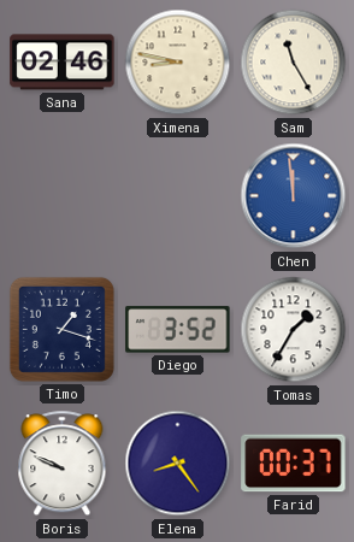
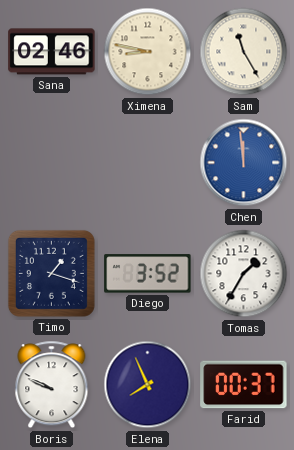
Elena: 8:24 -> 7:56 (148, 385)
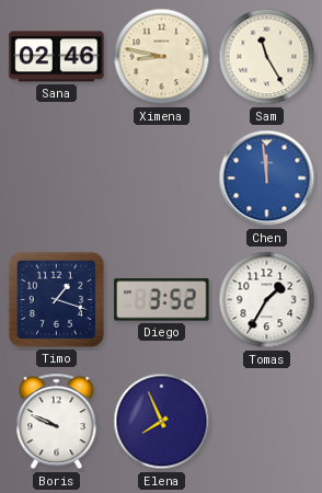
Farid: 00:37 -> none (244, 385)
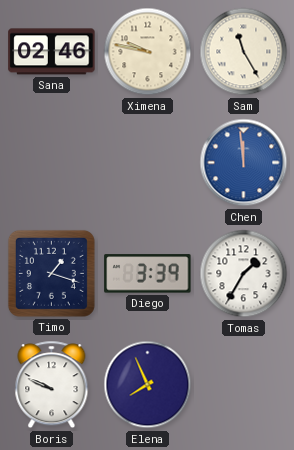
Ximena: 8:47 -> 9:47 (148, 52)
Diego: 3:52 -> 3:39 (148, 274)
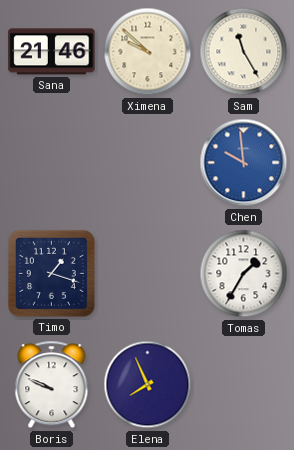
Sana: 02:46 -> 21:46 (52, 52)
Ximena: 9:47 -> 9:52 (148, 52)
Chen: 11:59 -> 9:59 (244, 163)
Diego: 3:39 -> none (148, 274)
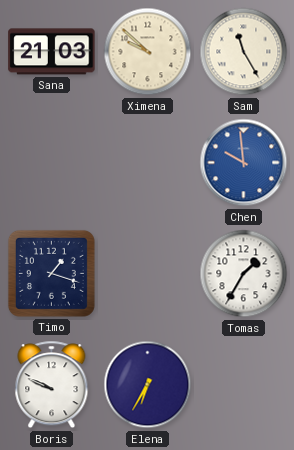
Sana: 21:46 -> 21:03 (52, 52)
Elena: 7:56 -> 6:35 (148, 385)
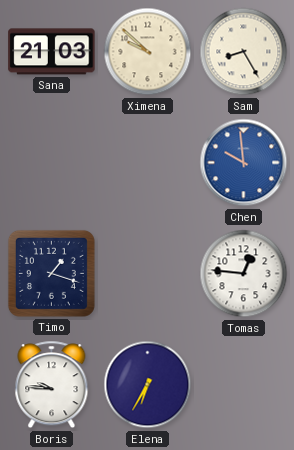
Sam: 11:25 -> 8:25 (244, 52)
Tomas: 1:35 -> 12:46 (244, 274)
Boris: 9:49 -> 9:46 (52, 385)
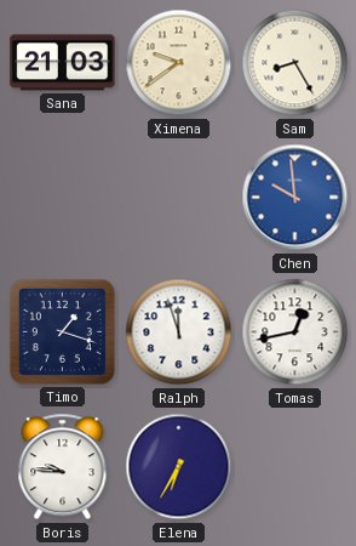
Ximena: 9:52 -> 9:39 (179, 63)
Ralph: none -> 11:57 (179, 332)
Tomas: 12:46 -> 12:43 (295, 332)
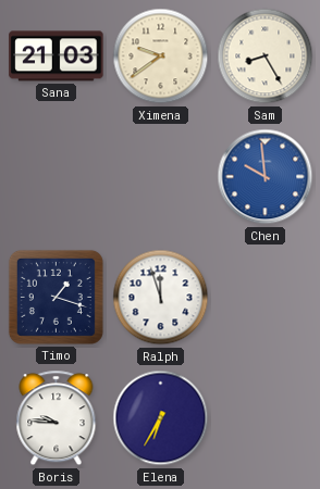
Tomas: 12:43 -> none (295, 332)
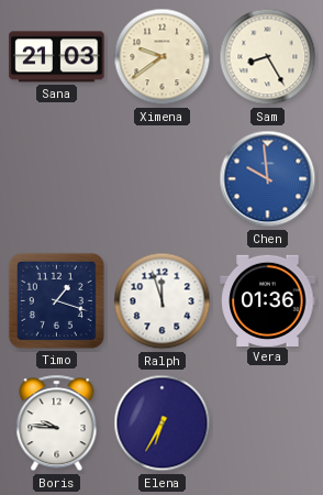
Vera: none -> 01:36 (268, 300)
